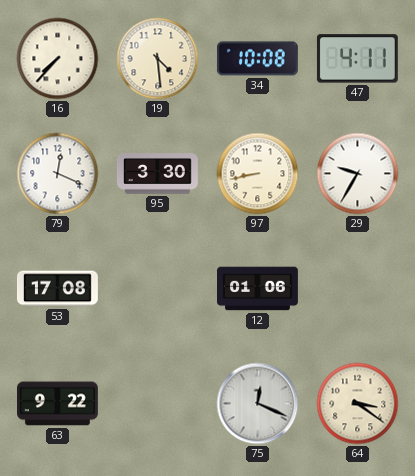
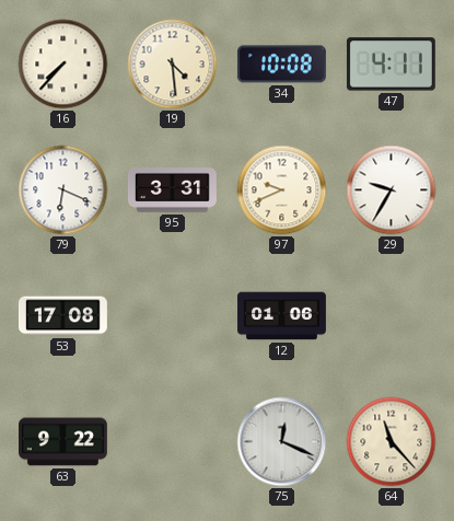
79: 12:19 -> 6:19 (63, 190)
95: 3:30 -> 3:31 (172, 190)
97: 8:43 -> 9:41 (282, 190)
64: 3:21 -> 11:23 (392, 442)
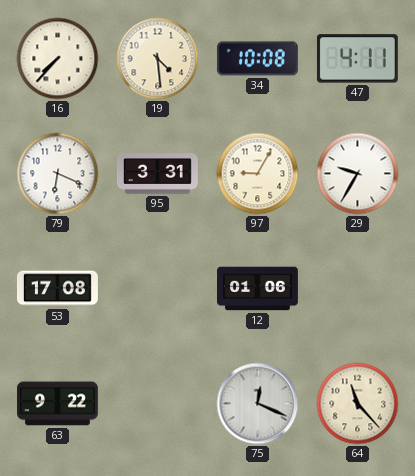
97: 9:41 -> 9:05 (258, 174)
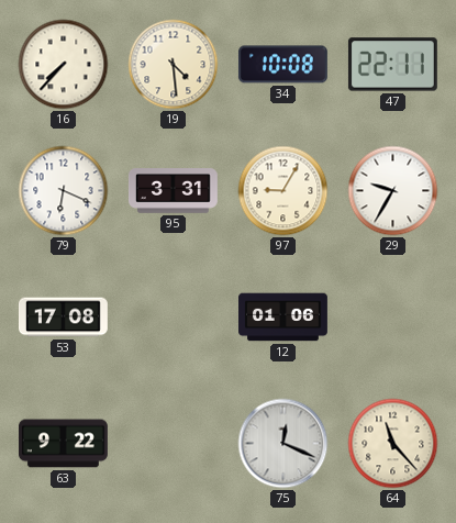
47: 4:11 -> 22:11 (392, 65)
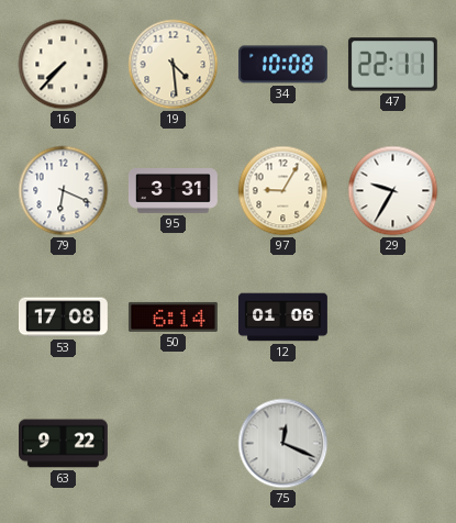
50: none -> 6:14 (173, 316)
64: 11:23 -> none (393, 444)
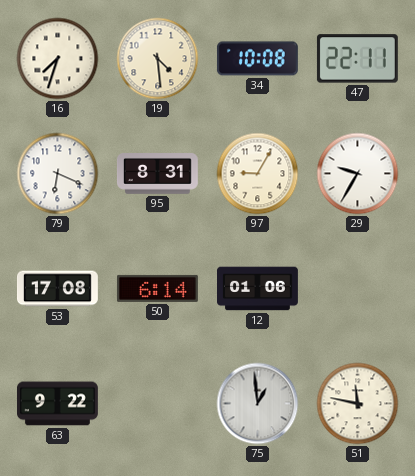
16: 7:37 -> 7:33 (58, 59)
95: 3:31 -> 8:31 (157, 174)
75: 12:19 -> 12:59 (258, 404)
51: none -> 11:47 (358, 404)
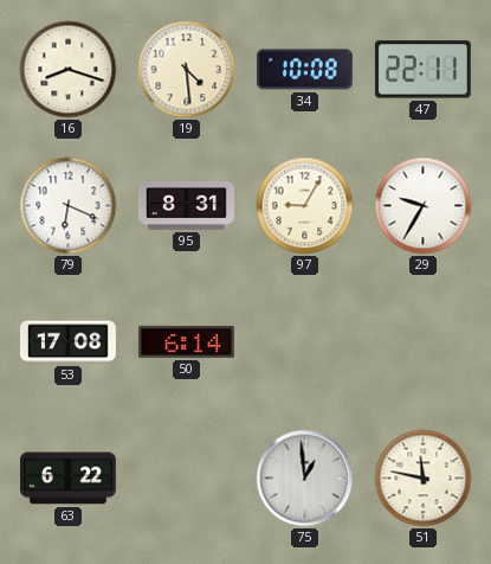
16: 7:33 -> 8:18 (69, 70)
12: 01:06 -> none (258, 289)
63: 9:22 -> 6:22 (69, 479)
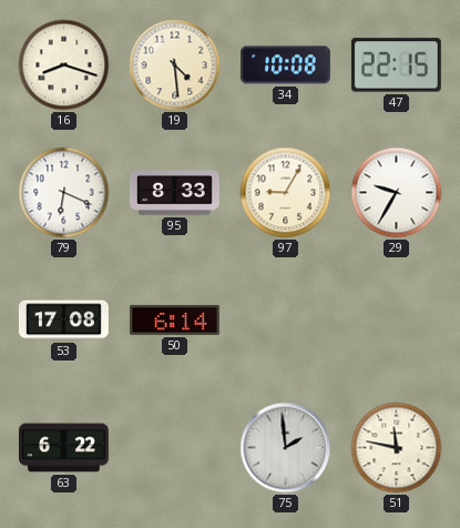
47: 22:11 -> 22:15 (396, 65)
95: 8:31 -> 8:33 (174, 193)
75: 12:59 -> 1:59 (286, 448)
